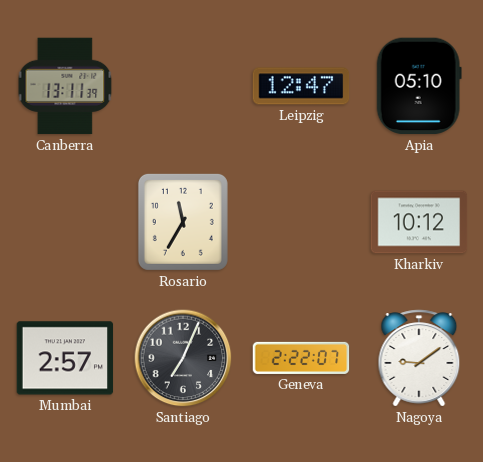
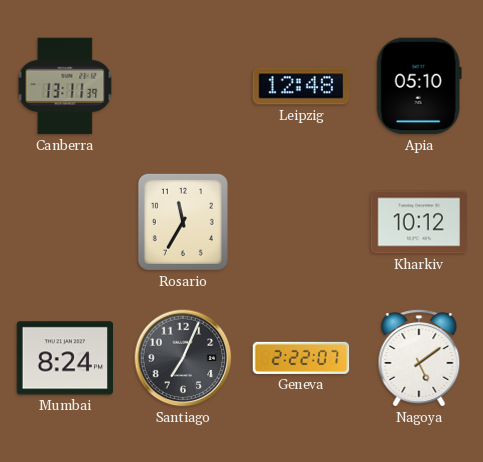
Leipzig: 12:47 -> 12:48 (301, 86)
Mumbai: 2:57 -> 8:24 (65, 358)
Nagoya: 9:09 -> 5:09 (419, 358)
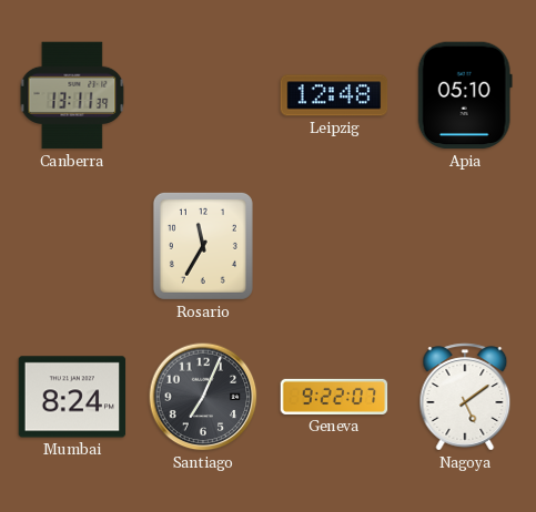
Kharkiv: 10:12 -> none (419, 222)
Geneva: 2:22 -> 9:22 (334, 397)
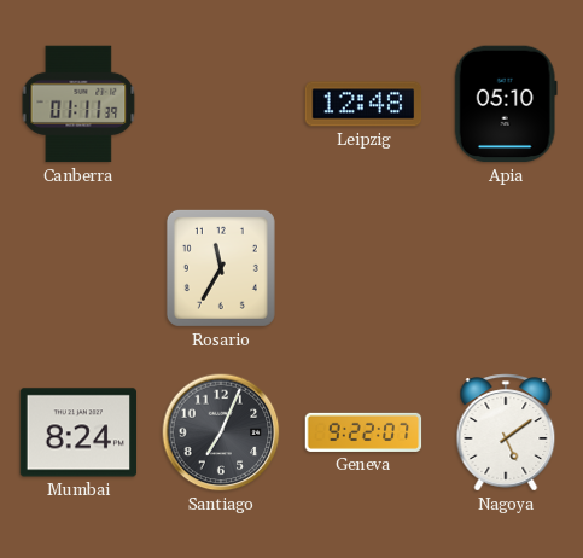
Canberra: 13:11 -> 01:11 (78, 104)
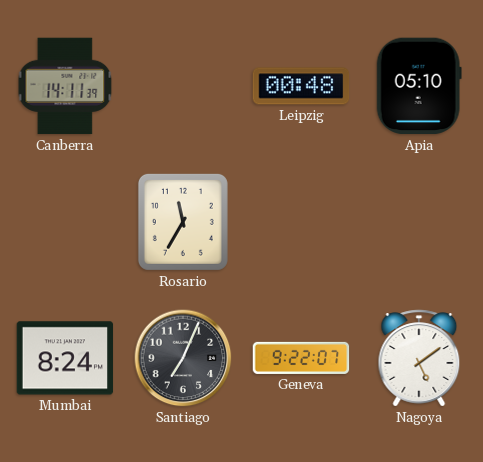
Canberra: 01:11 -> 14:11 (65, 86)
Leipzig: 12:48 -> 00:48 (301, 86)
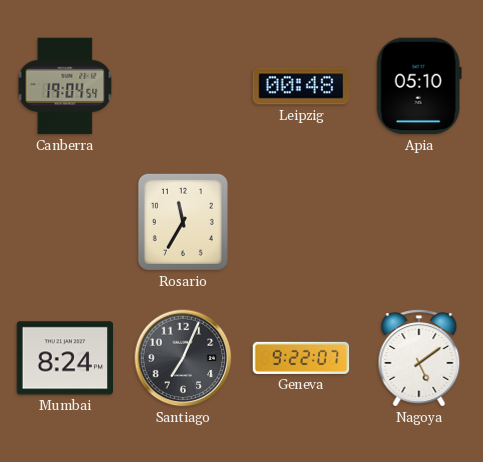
Canberra: 14:11 -> 19:04 (65, 86)
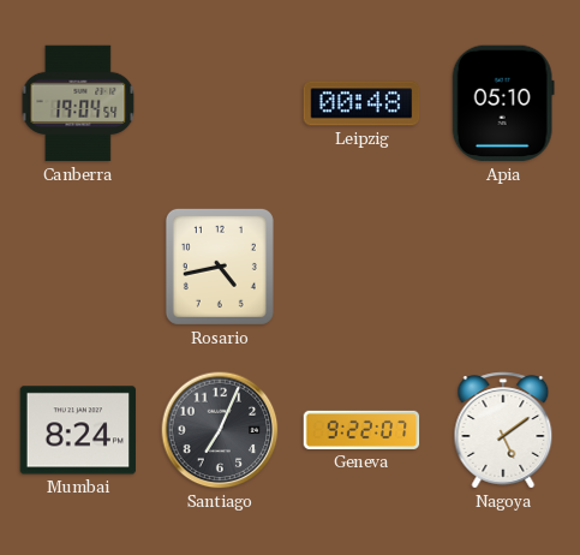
Rosario: 11:35 -> 4:43 (220, 267)
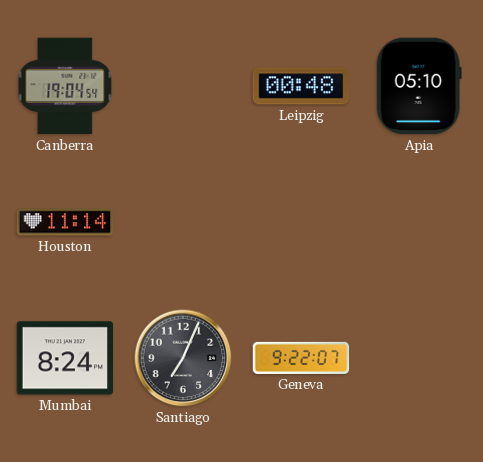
Houston: none -> 11:14 (65, 222)
Rosario: 4:43 -> none (220, 267)
Nagoya: 5:09 -> none (503, 430)
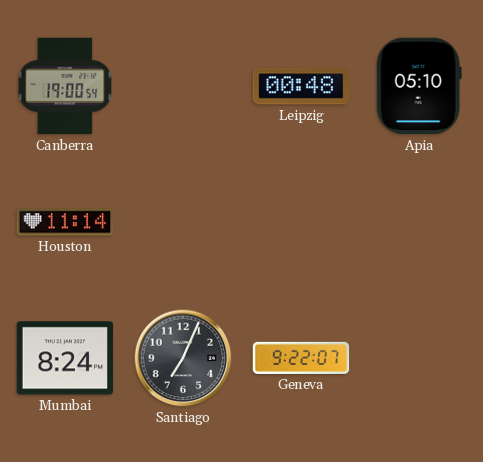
Canberra: 19:04 -> 19:00 (65, 86)
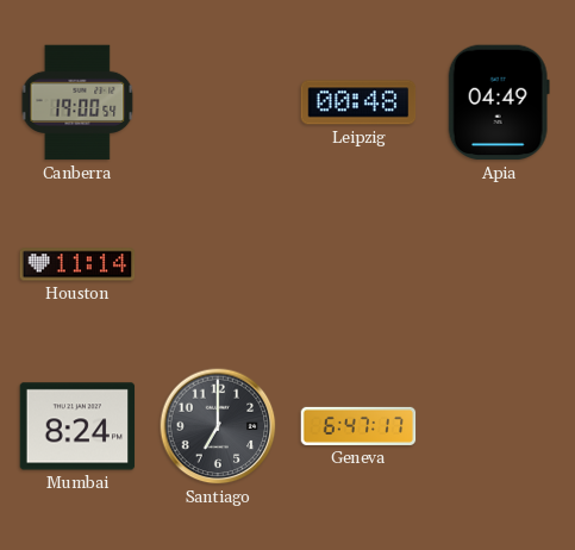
Apia: 05:10 -> 04:49 (499, 102)
Santiago: 7:04 -> 7:00 (218, 426)
Geneva: 9:22 -> 6:47 (358, 426)
